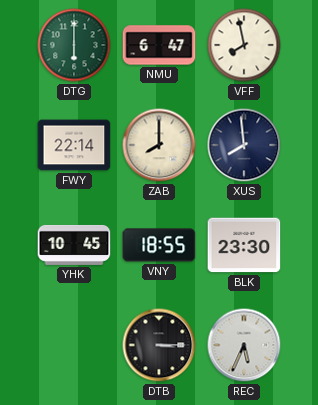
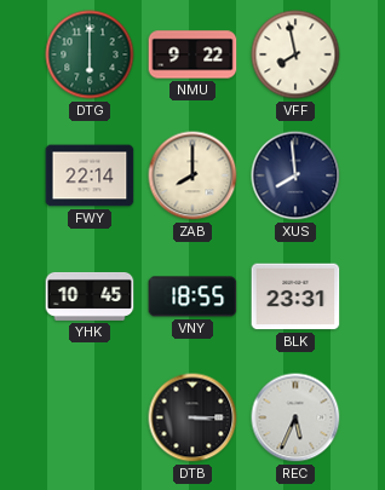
NMU: 6:47 -> 9:22 (192, 54)
BLK: 23:30 -> 23:31 (295, 296)
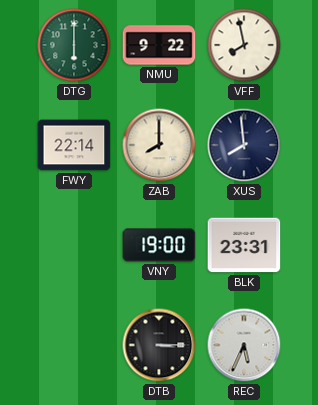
YHK: 10:45 -> none (90, 296)
VNY: 18:55 -> 19:00 (159, 245)
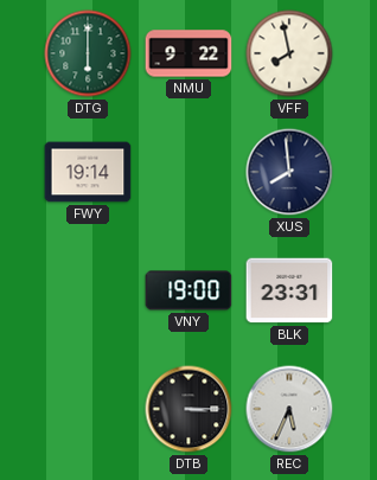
FWY: 22:14 -> 19:14 (88, 172)
ZAB: 8:00 -> none (159, 145)
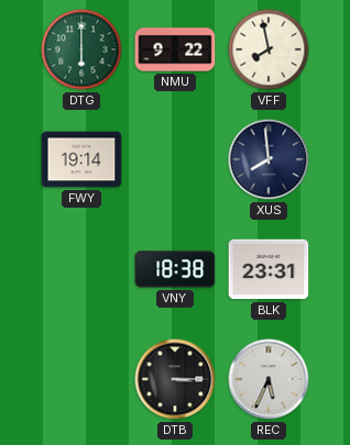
VNY: 19:00 -> 18:38 (175, 269)
